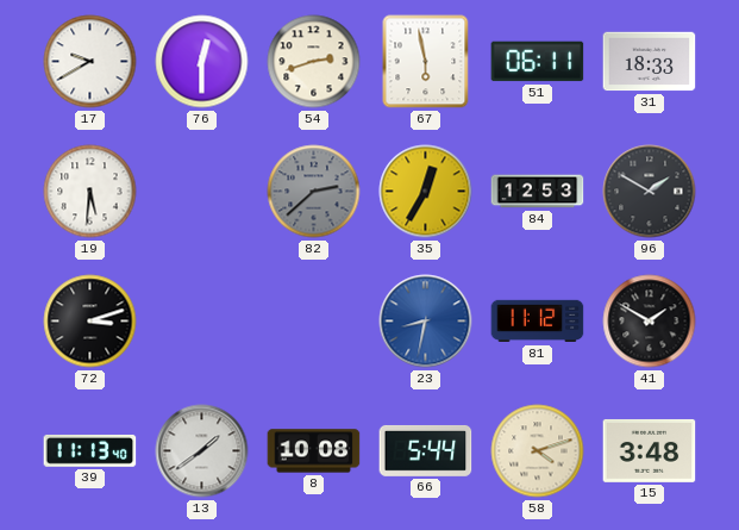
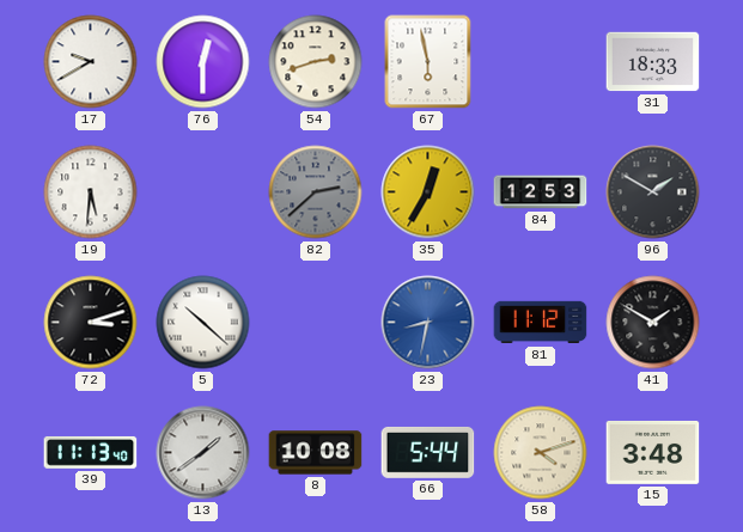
51: 06:11 -> none (538, 62)
5: none -> 10:22 (203, 323)
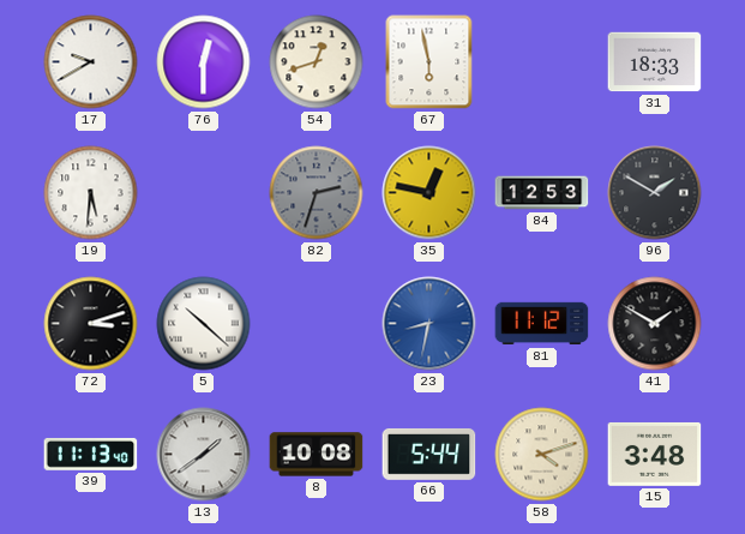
54: 2:42 -> 12:42 (317, 62)
82: 2:38 -> 2:33 (317, 193)
35: 12:35 -> 12:47 (429, 193)
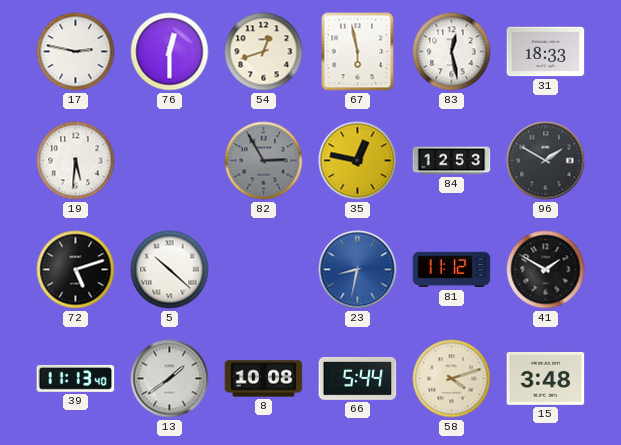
17: 9:40 -> 2:47 (76, 52)
83: none -> 12:28 (452, 52)
82: 2:33 -> 2:55 (264, 161)
72: 3:12 -> 5:12 (76, 270)
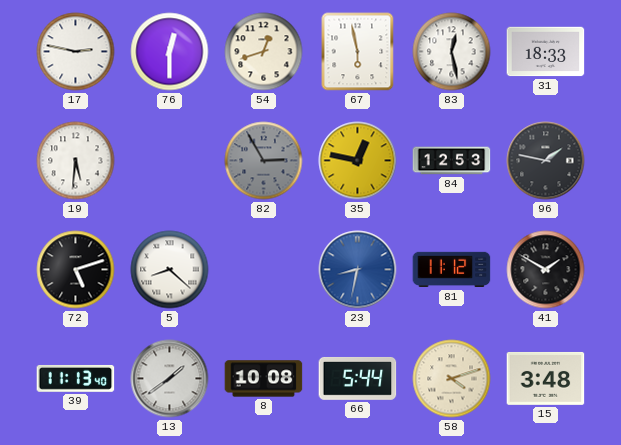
96: 1:50 -> 1:47 (546, 161)
5: 10:22 -> 8:22 (170, 270)
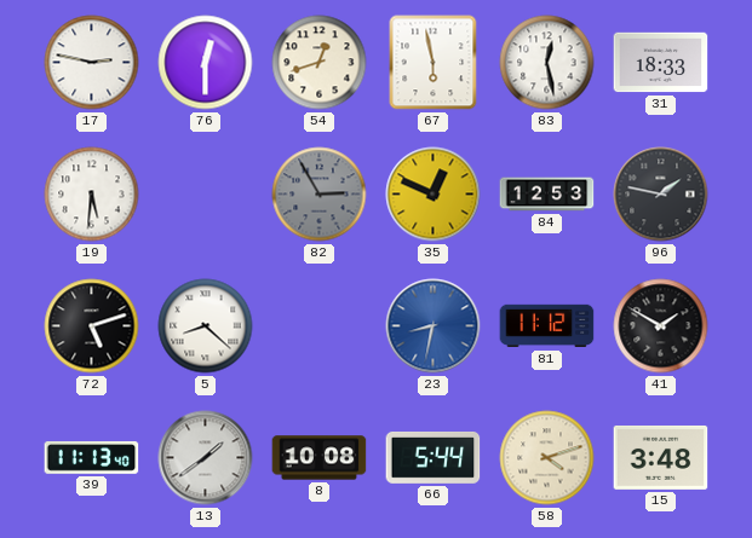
35: 12:47 -> 12:49 (434, 195)
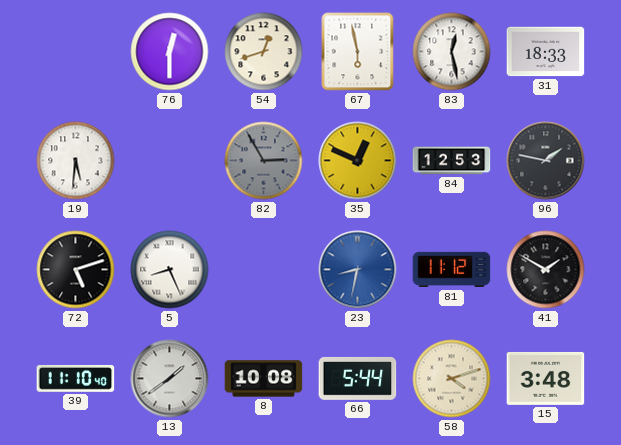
17: 2:47 -> none (92, 63)
5: 8:22 -> 8:26 (170, 270)
39: 11:13 -> 11:10 (76, 378)
